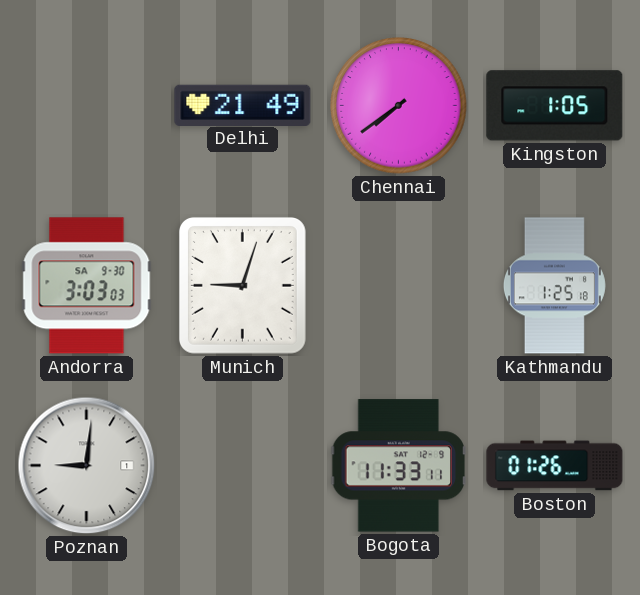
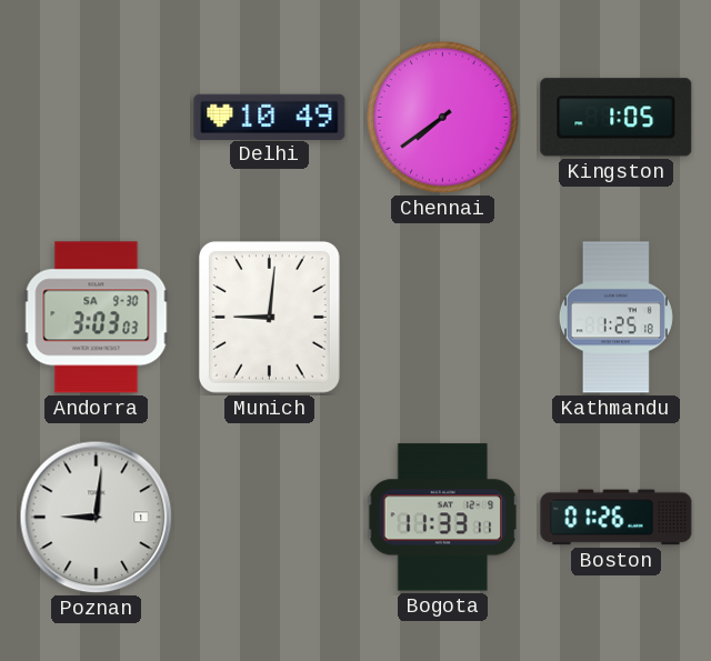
Delhi: 21:49 -> 10:49 (270, 117)
Munich: 9:03 -> 9:01 (269, 317)
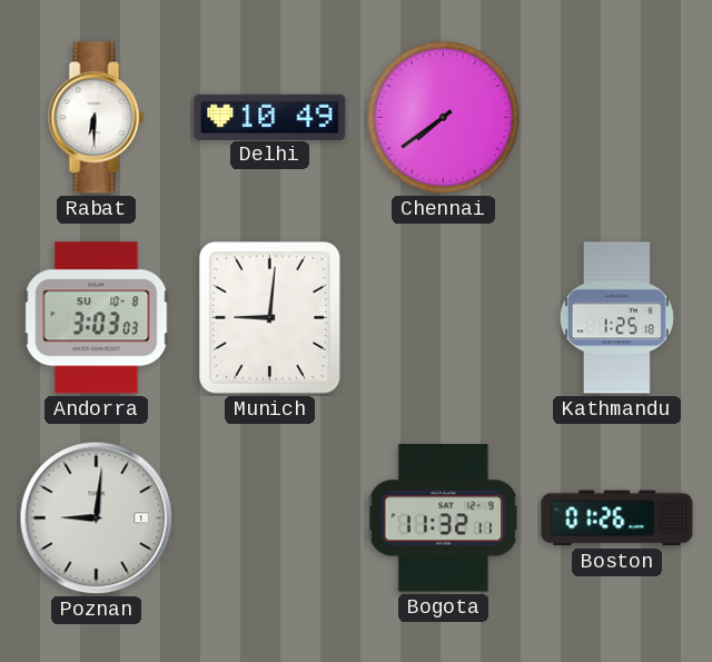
Rabat: none -> 6:30 (97, 118)
Kingston: 1:05 -> none (617, 118)
Andorra date: SA 9-30 -> SU 10-8 (97, 318)
Bogota: 11:33 -> 11:32 (444, 518)
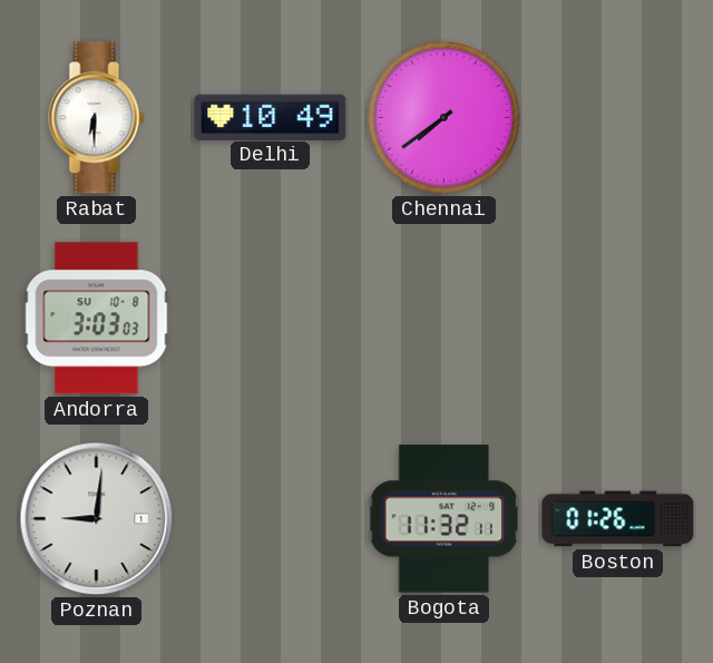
Munich: 9:01 -> none (269, 317)
Kathmandu: 1:25 -> none (616, 318)
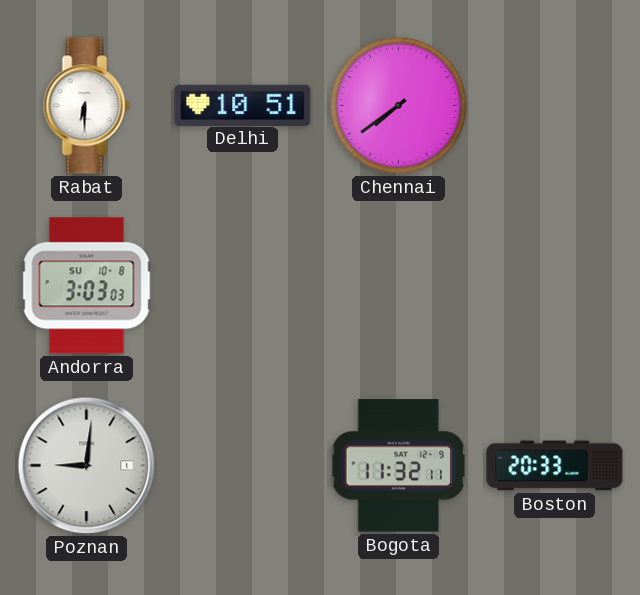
Delhi: 10:49 -> 10:51 (243, 105)
Boston: 01:26 -> 20:33 (555, 466)
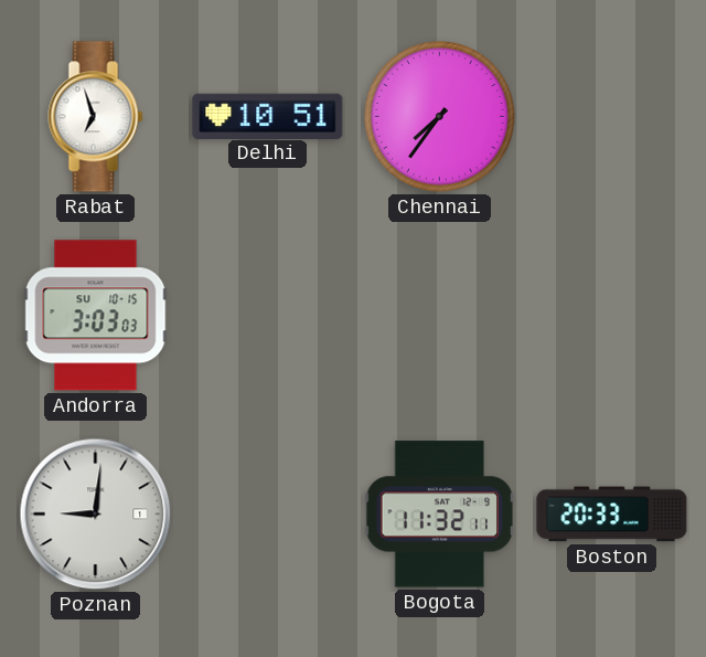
Rabat: 6:30 -> 6:57 (96, 117)
Chennai: 7:39 -> 7:36 (440, 117)
Andorra date: SU 10-8 -> SU 10-15 (96, 316)
